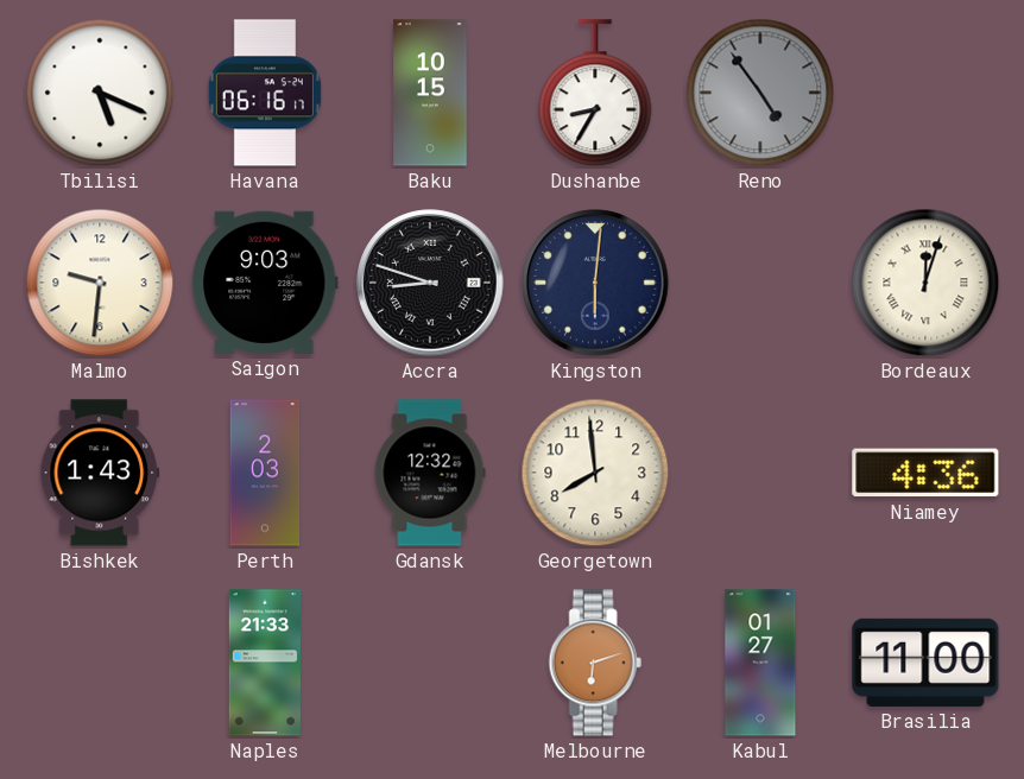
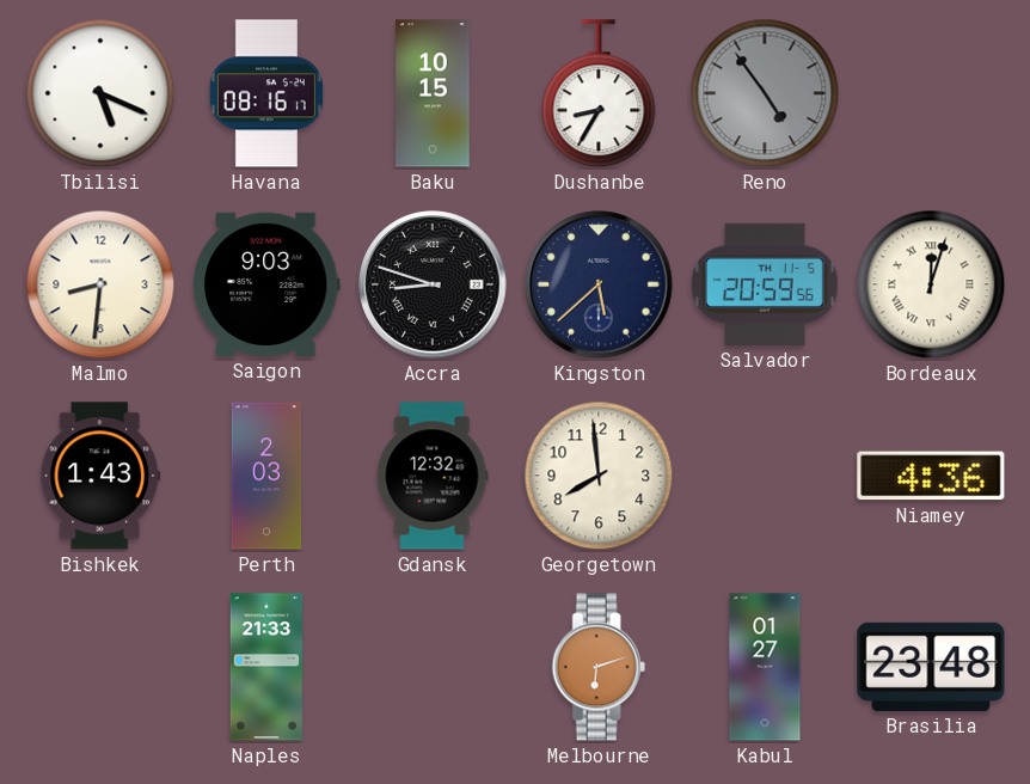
Havana: 06:16 -> 08:16 (266, 93)
Malmo: 9:31 -> 8:31 (100, 284)
Kingston: 6:01 -> 5:38 (599, 284)
Salvador: none -> 20:59 (765, 284)
Brasilia: 11:00 -> 23:48 (931, 667)
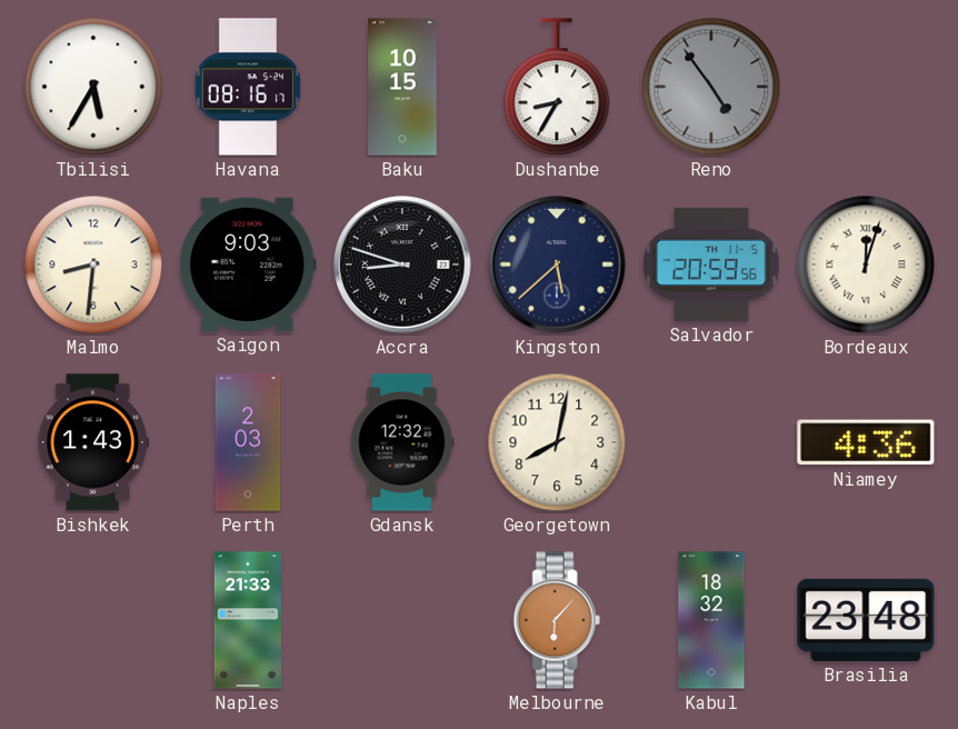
Tbilisi: 5:19 -> 5:35 (93, 87)
Georgetown: 7:59 -> 8:02 (557, 442)
Melbourne: 6:12 -> 6:07 (557, 620)
Kabul: 01:27 -> 18:32 (711, 620)
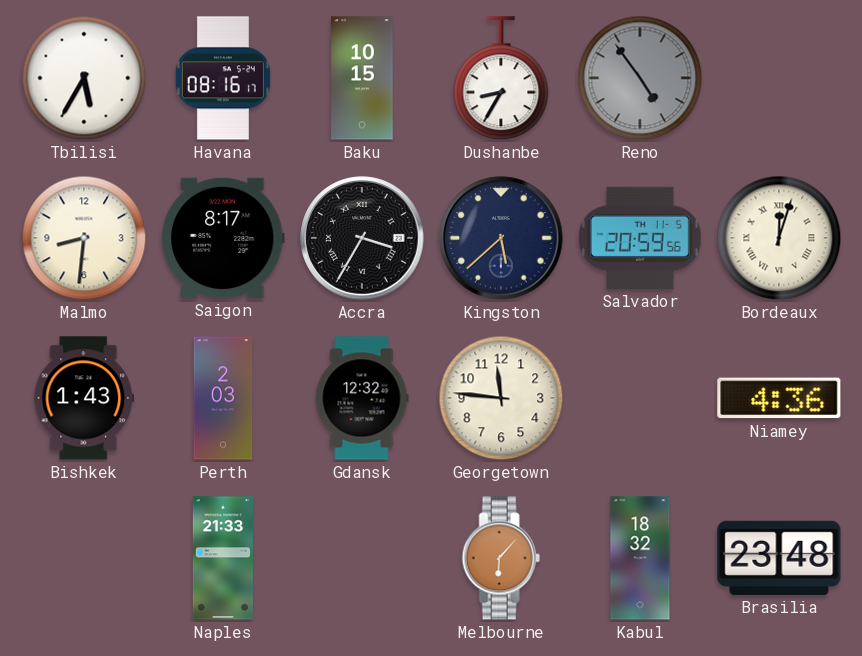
Saigon: 9:03 -> 8:17 (223, 238)
Accra: 8:48 -> 3:35 (362, 238)
Georgetown: 8:02 -> 11:46 (501, 398)
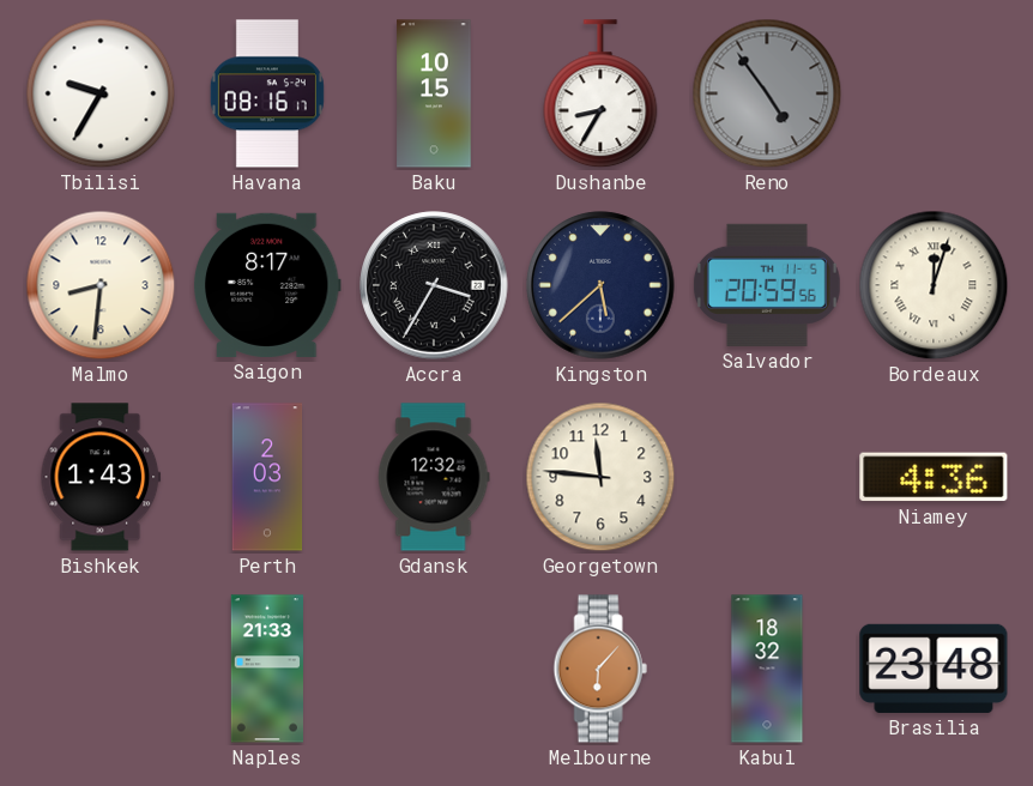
Tbilisi: 5:35 -> 9:35 (101, 93)
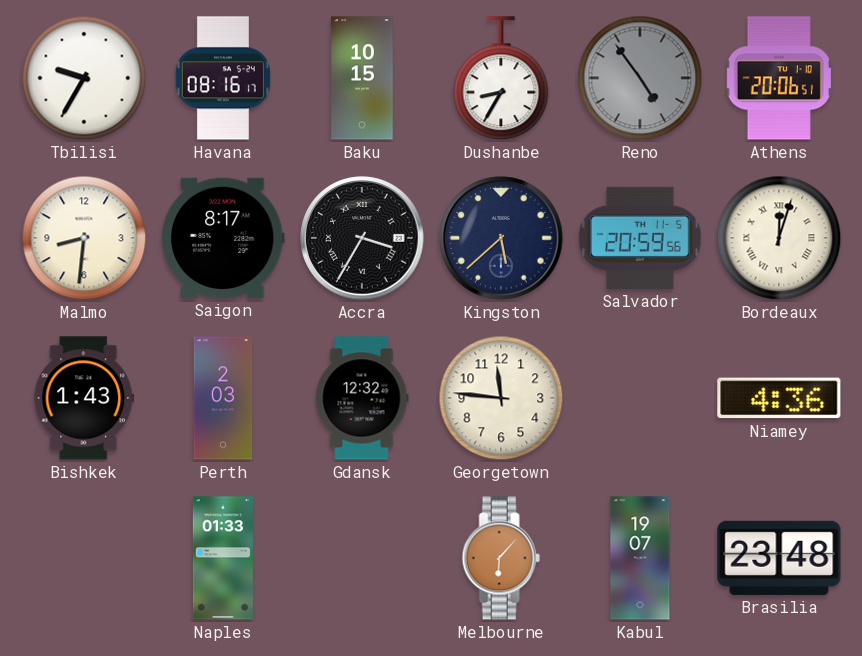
Athens: none -> 20:06 (779, 78)
Naples: 21:33 -> 01:33 (222, 558)
Kabul: 18:32 -> 19:07 (640, 558)
